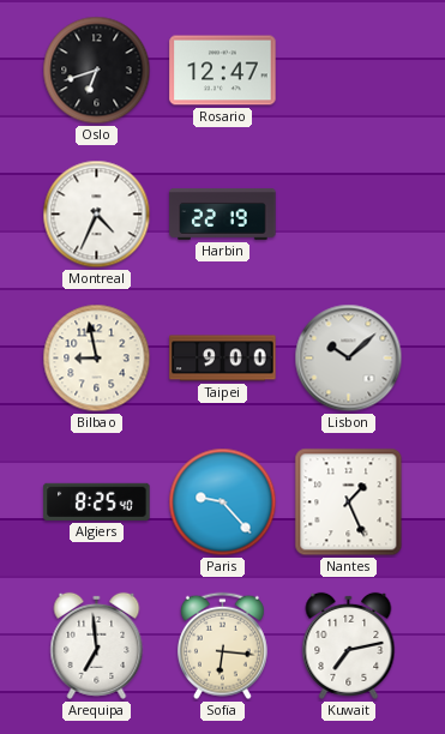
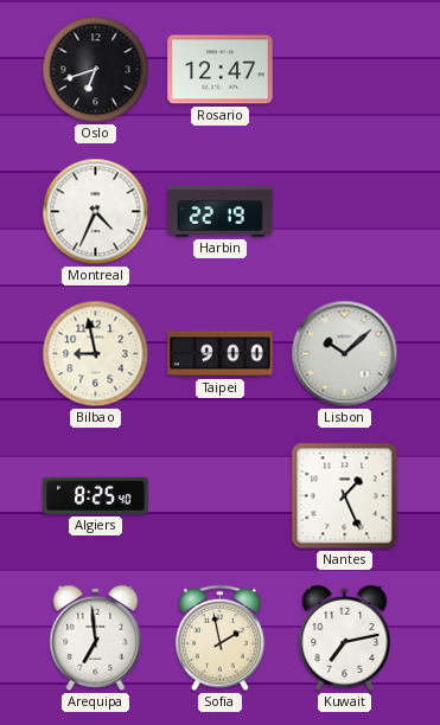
Paris: 9:23 -> none (223, 503)
Sofia: 6:16 -> 1:58 (219, 639)
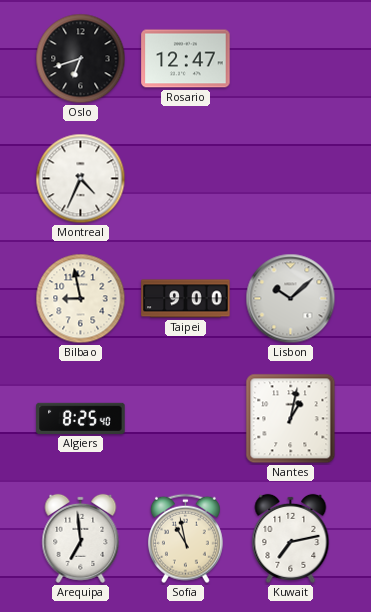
Harbin: 22:19 -> none (221, 212)
Nantes: 1:26 -> 1:02 (291, 419)
Sofia: 1:58 -> 10:58 (185, 539)
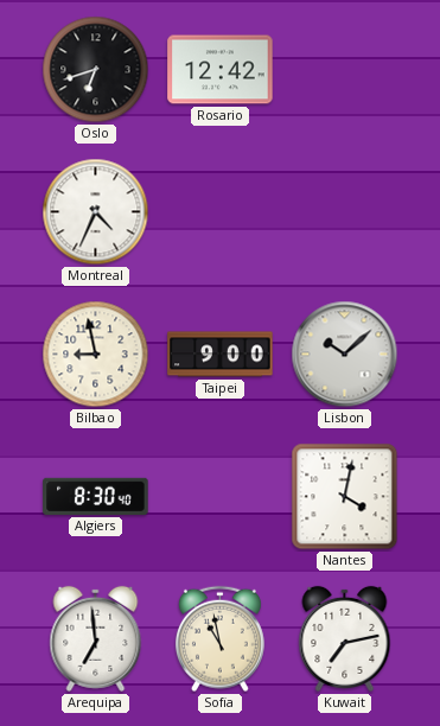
Rosario: 12:47 -> 12:42 (221, 70)
Algiers: 8:25 -> 8:30 (96, 496)
Nantes: 1:02 -> 4:02 (345, 497)
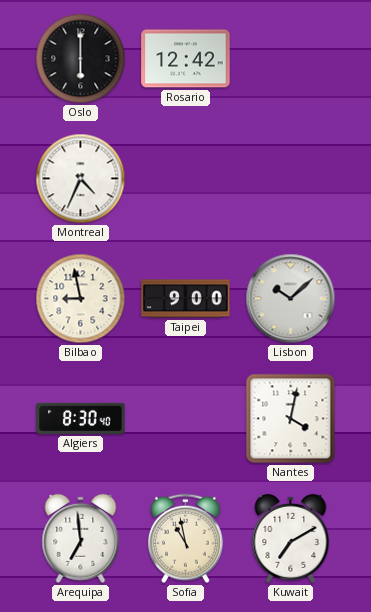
Oslo: 6:42 -> 6:00 (81, 59)
Kuwait: 7:13 -> 7:10 (291, 538)
